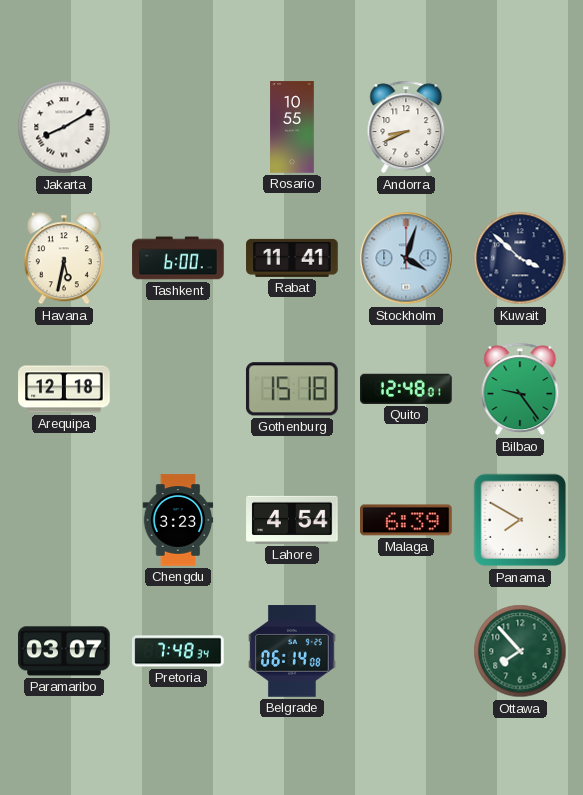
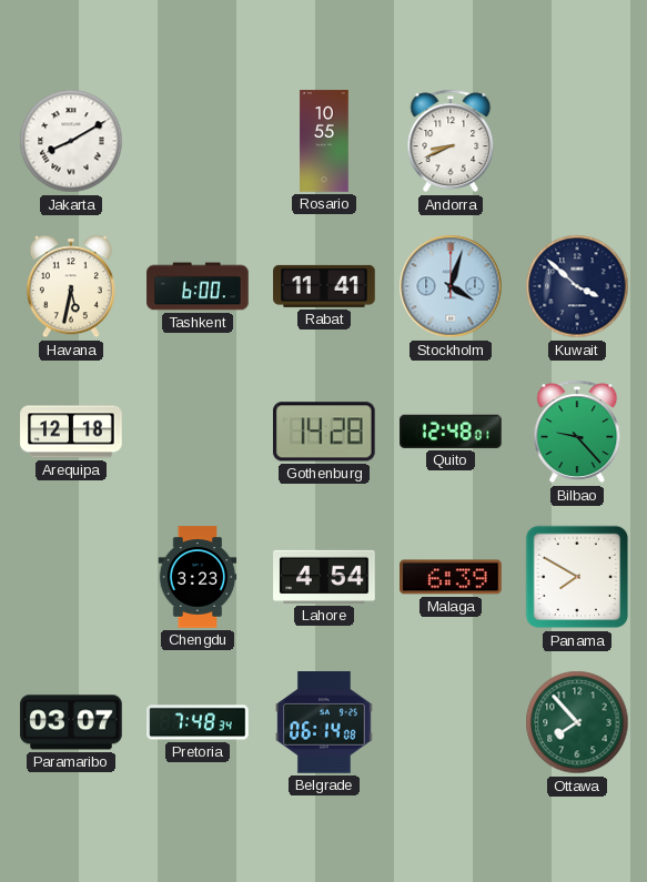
Gothenburg: 15:18 -> 14:28 (324, 432)
Bilbao: 9:24 -> 9:23 (577, 432)
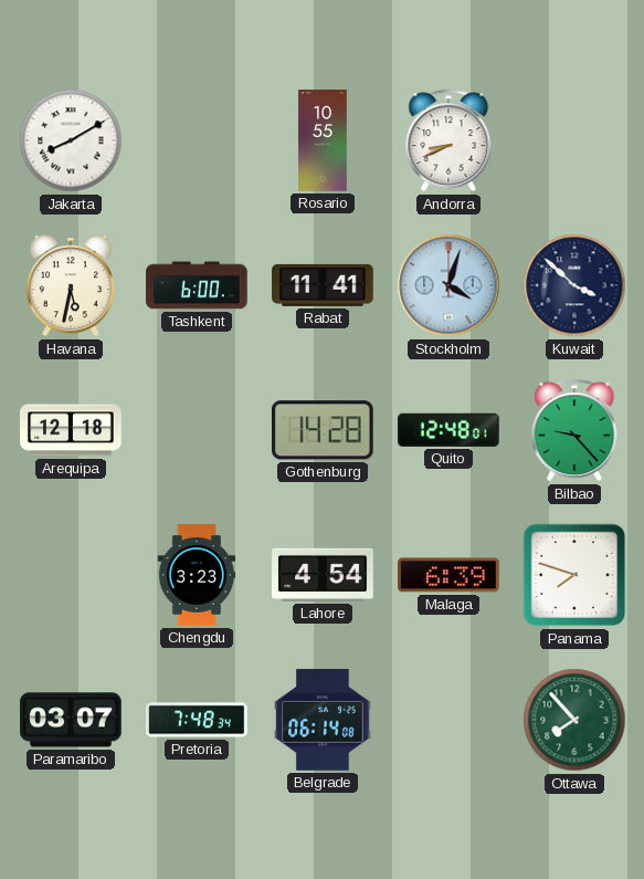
Panama: 7:50 -> 7:48 (574, 575)
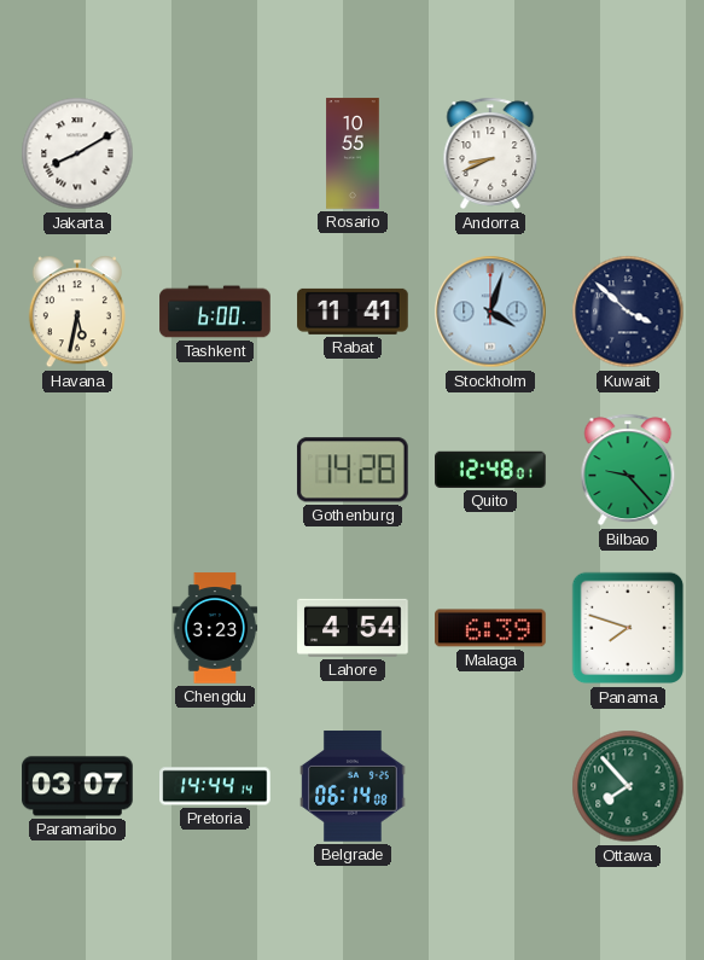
Arequipa: 12:18 -> none (71, 430)
Pretoria: 7:48 -> 14:44 (215, 786)
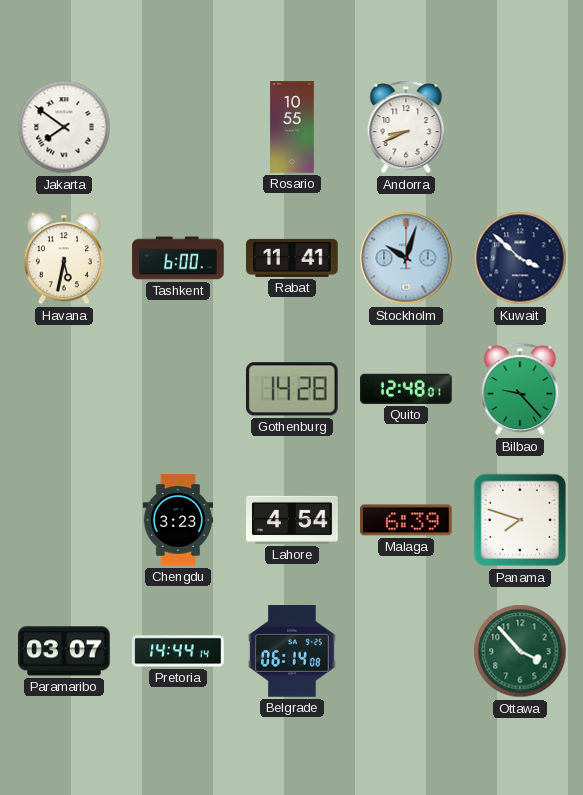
Jakarta: 8:10 -> 7:51 (64, 127)
Stockholm: 4:03 -> 10:03 (406, 258)
Ottawa: 7:53 -> 3:53 (520, 651)
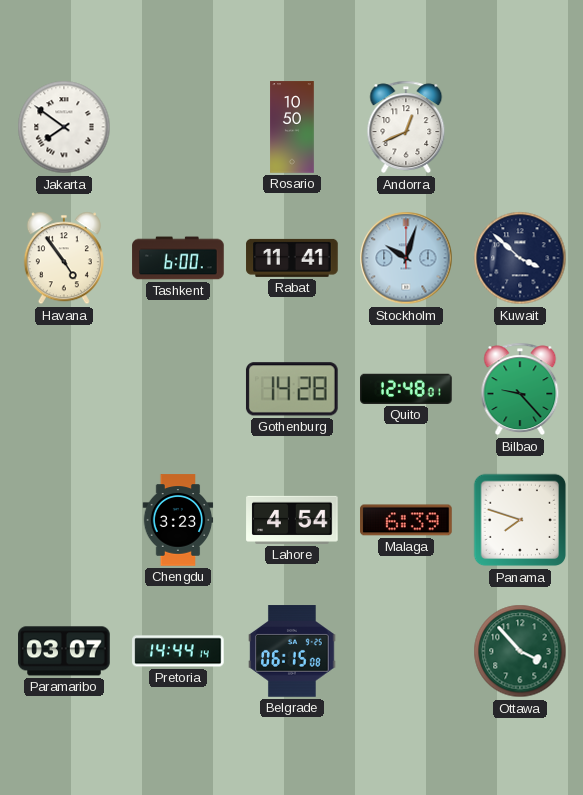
Rosario: 10:55 -> 10:50 (292, 127)
Andorra: 8:41 -> 12:41 (406, 127)
Havana: 5:32 -> 4:54 (64, 258)
Belgrade: 06:14 -> 06:15 (292, 651)
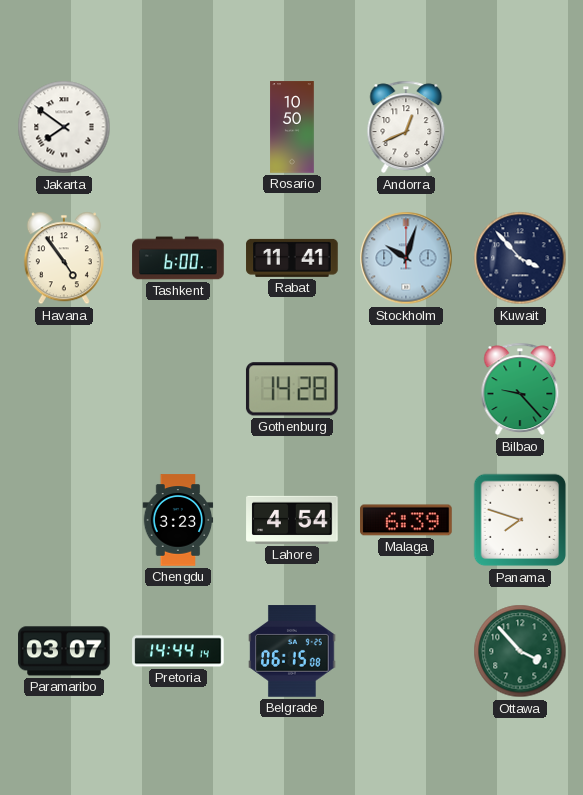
Kuwait: 3:52 -> 3:53 (520, 258)
Quito: 12:48 -> none (406, 389)
